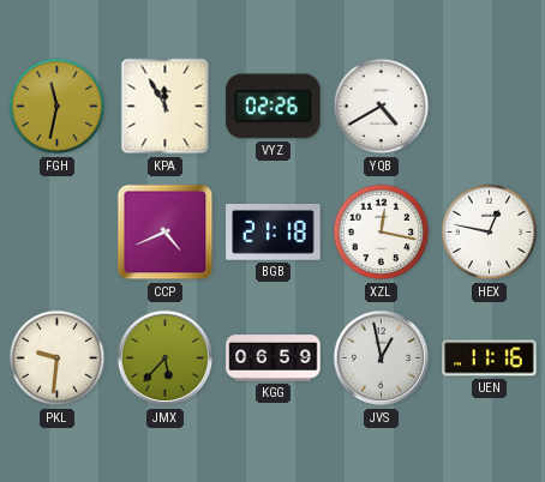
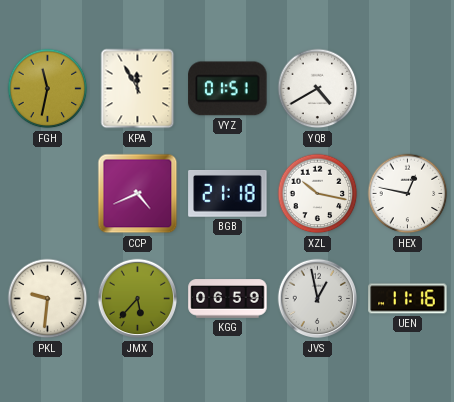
VYZ: 02:26 -> 01:51 (228, 89)
XZL: 12:17 -> 10:17 (318, 194)
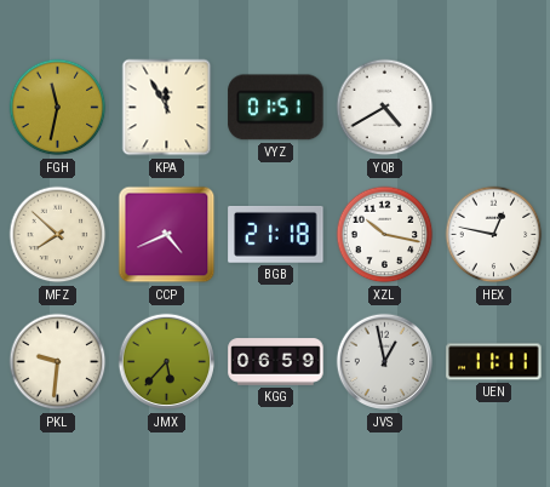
MFZ: none -> 7:52 (58, 235)
UEN: 11:16 -> 11:11 (494, 362)
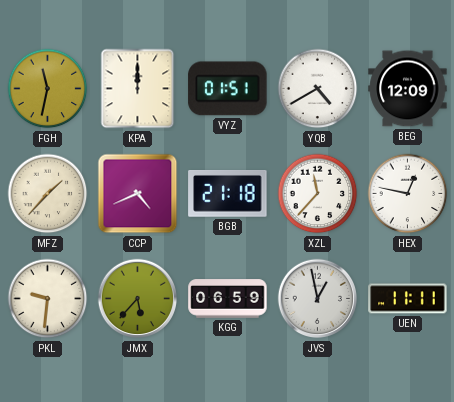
KPA: 11:55 -> 12:00 (138, 89)
BEG: none -> 12:09 (408, 89)
MFZ: 7:52 -> 1:37 (48, 194)
XZL: 10:17 -> 11:37 (318, 194)
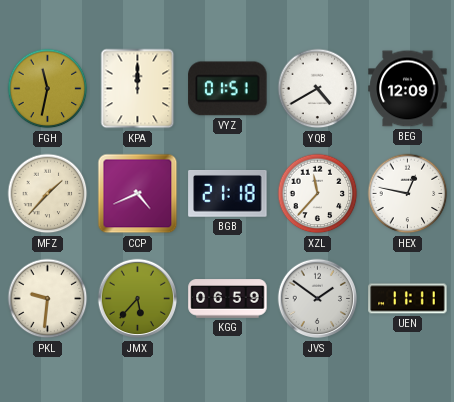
JVS: 12:58 -> 1:51 (318, 299)
